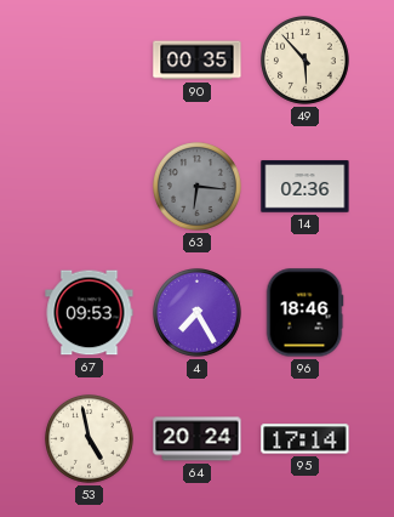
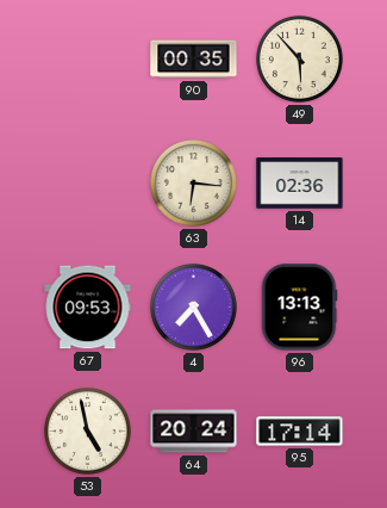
63 dial: grey -> cream (194, 184)
96: 18:46 -> 13:13 (299, 308)
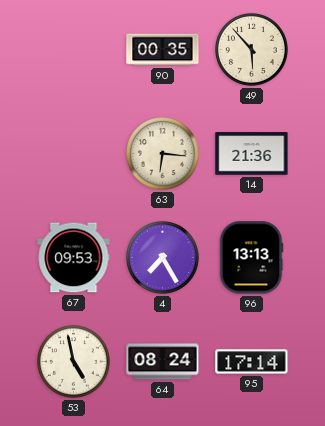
14: 02:36 -> 21:36 (252, 154)
64: 20:24 -> 08:24 (163, 362)
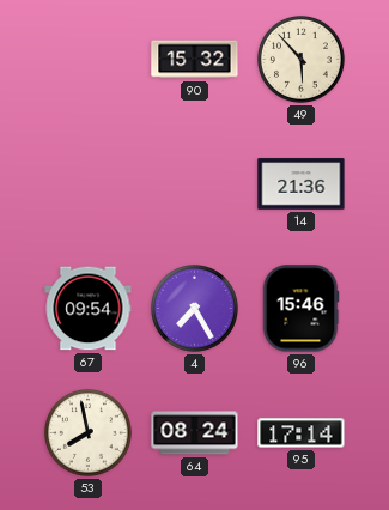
90: 00:35 -> 15:32 (195, 60)
63: 6:16 -> none (163, 154)
67: 09:53 -> 09:54 (89, 309)
96: 13:13 -> 15:46 (300, 309)
53: 4:58 -> 7:58 (89, 433)
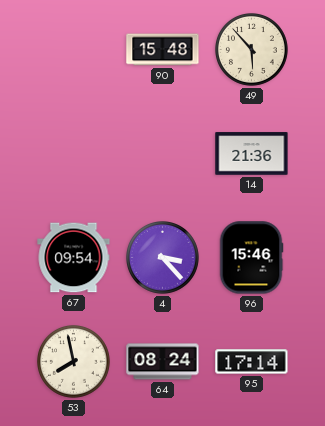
90: 15:32 -> 15:48 (163, 50)
4: 7:25 -> 3:23 (163, 258)
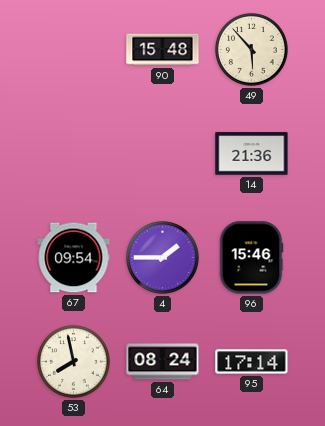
4: 3:23 -> 1:45 (163, 258)
